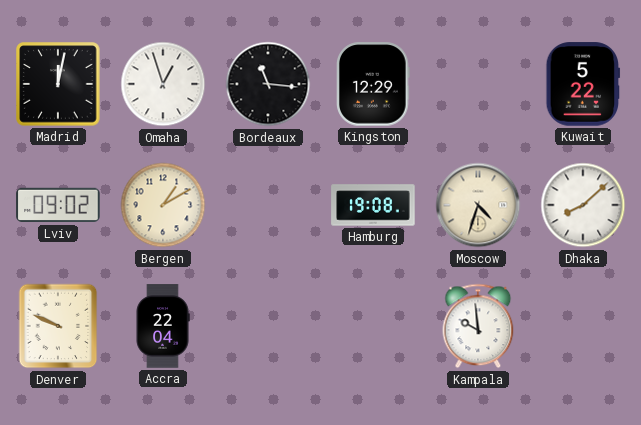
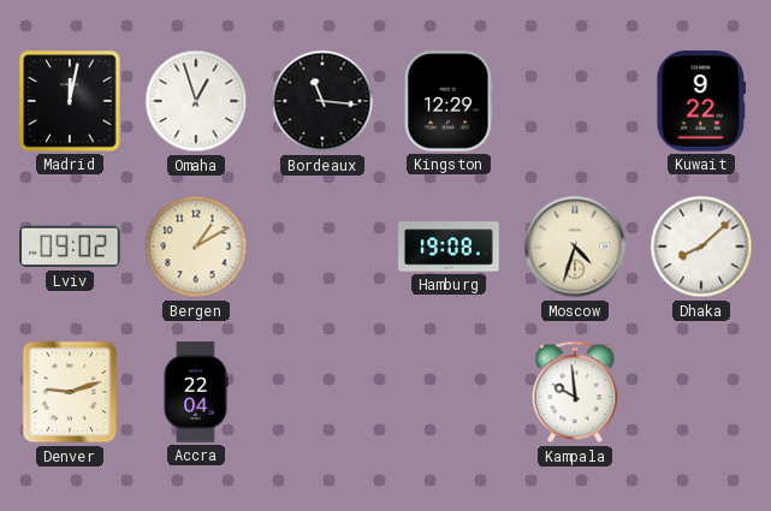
Kuwait: 5:22 -> 9:22 (701, 101)
Denver: 9:49 -> 9:12 (70, 392)
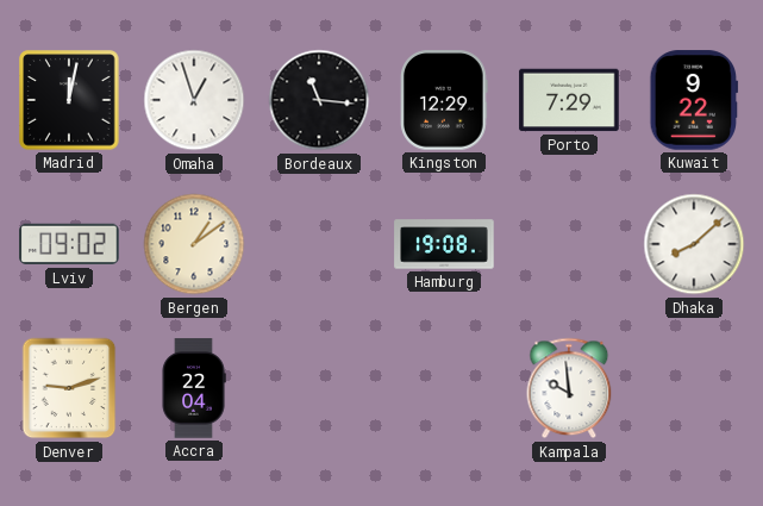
Porto: none -> 7:29 (569, 100)
Bergen: 1:10 -> 1:09 (194, 244)
Moscow: 4:33 -> none (575, 246)
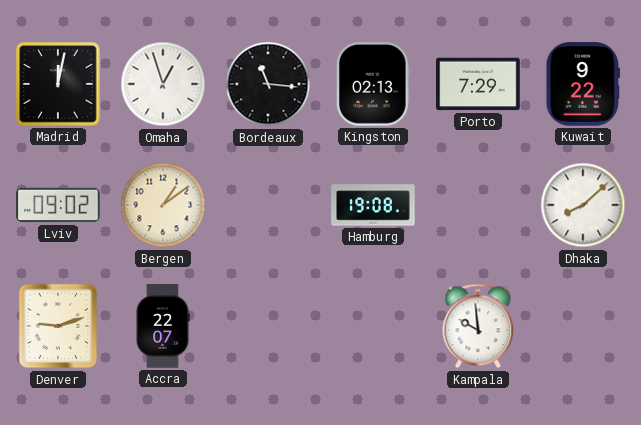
Kingston: 12:29 -> 02:13 (374, 84)
Accra: 22:04 -> 22:07 (163, 326)
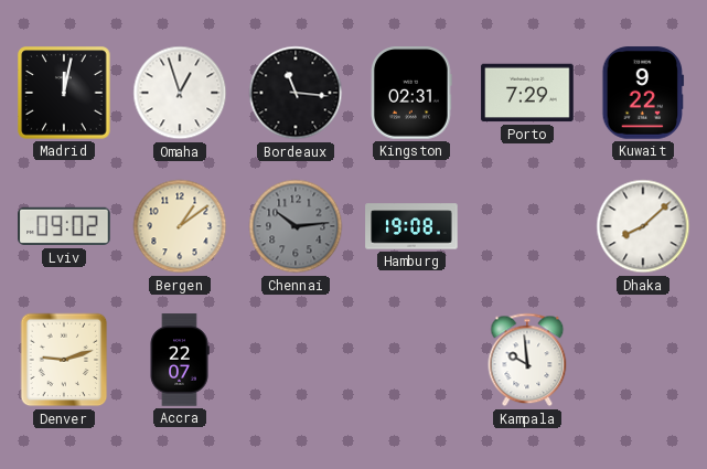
Kingston: 02:13 -> 02:31 (413, 93)
Chennai: none -> 10:14 (296, 226)
